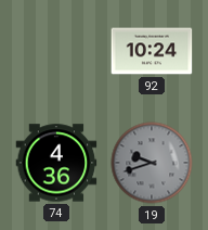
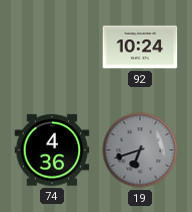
19: 9:42 -> 6:42 (140, 150)
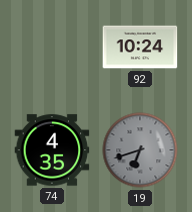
74: 4:36 -> 4:35 (52, 150)
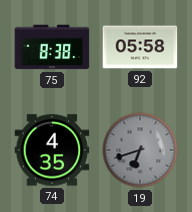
75: none -> 8:38 (52, 47)
92: 10:24 -> 05:58 (140, 47)
